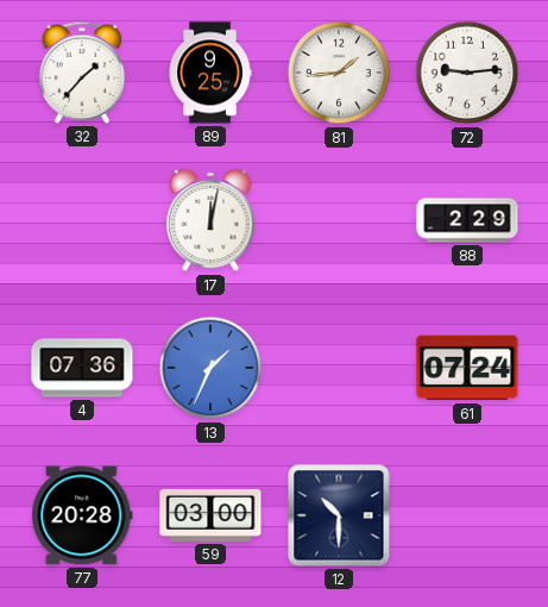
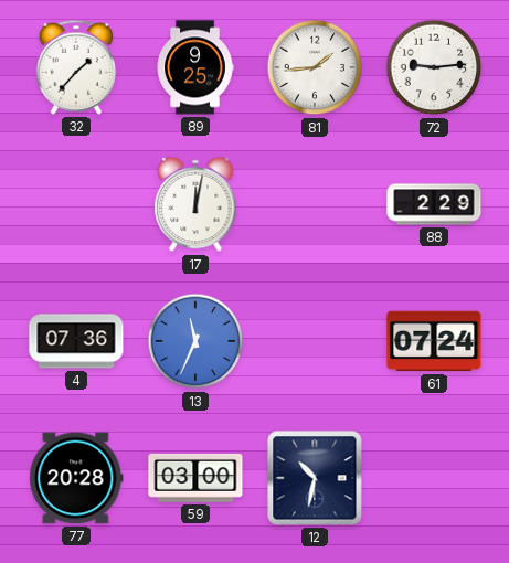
13: 1:34 -> 11:34 (195, 341)
12: 10:30 -> 10:32 (315, 478)
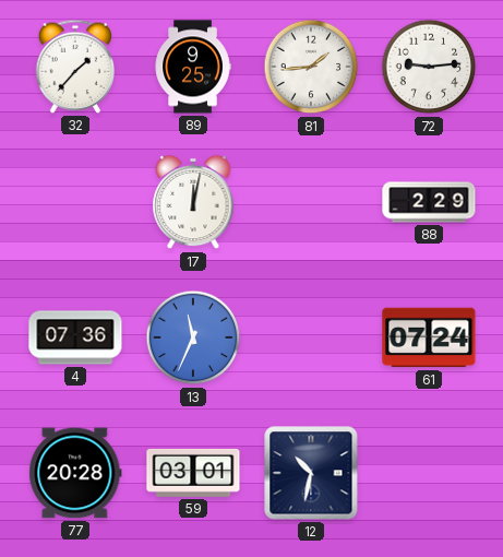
59: 03:00 -> 03:01 (193, 473)
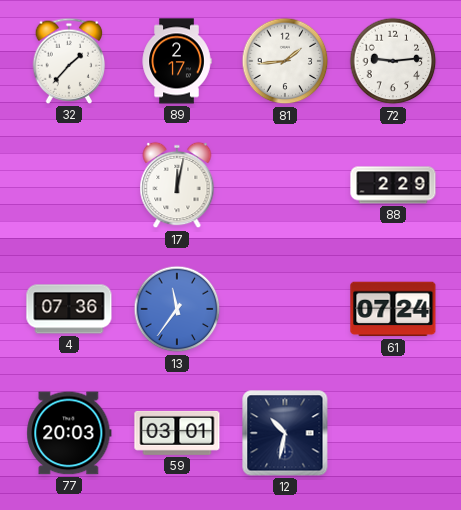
89: 9:25 -> 2:17 (177, 61)
13: 11:34 -> 11:36 (177, 309)
77: 20:28 -> 20:03 (69, 433)
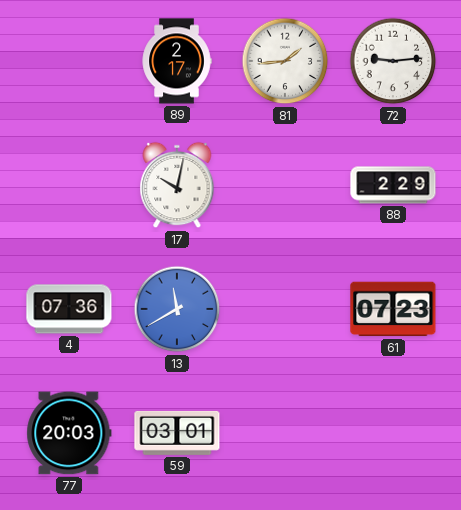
32: 1:37 -> none (69, 61)
17: 12:02 -> 10:02 (177, 185)
13: 11:36 -> 11:40 (177, 309)
61: 07:24 -> 07:23 (393, 309)
12: 10:32 -> none (285, 433)
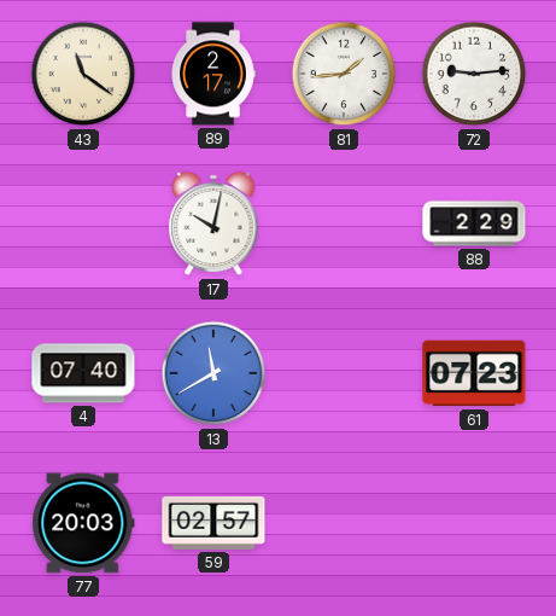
43: none -> 11:21 (83, 74)
4: 07:36 -> 07:40 (83, 373)
59: 03:01 -> 02:57 (213, 523)
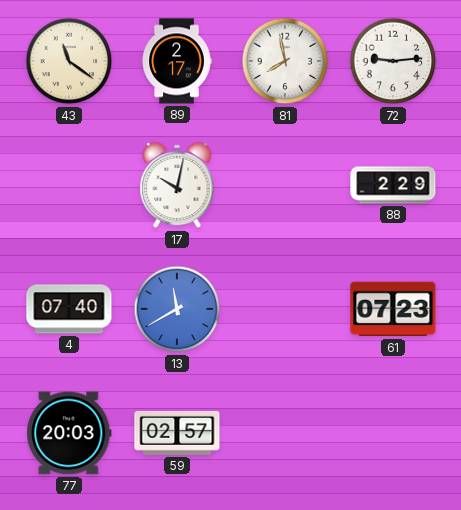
81: 1:44 -> 7:58 (285, 61)
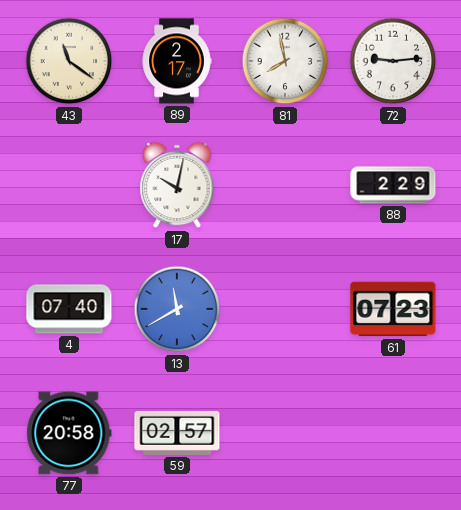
77: 20:03 -> 20:58 (69, 433)
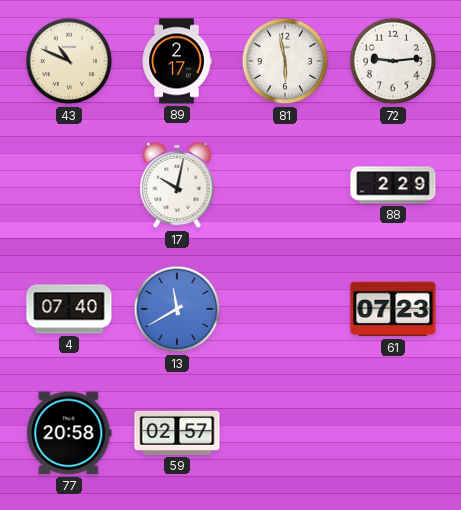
43: 11:21 -> 10:49 (69, 61)
81: 7:58 -> 5:58 (285, 61)
